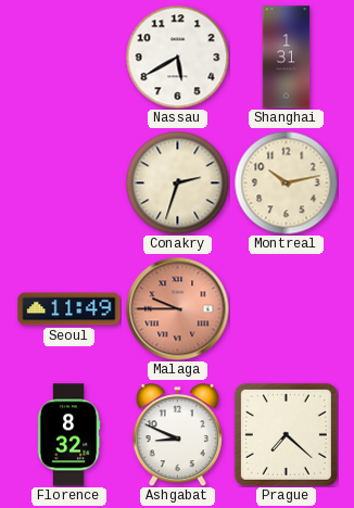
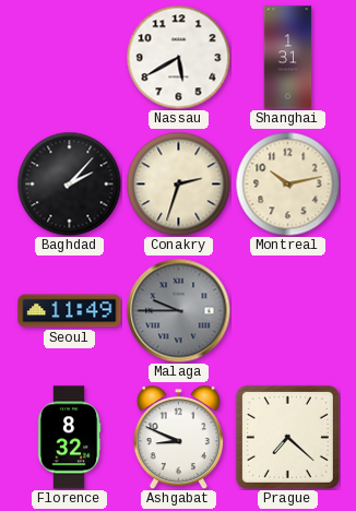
Baghdad: none -> 2:07 (69, 183)
Malaga dial: salmon -> grey (178, 310)
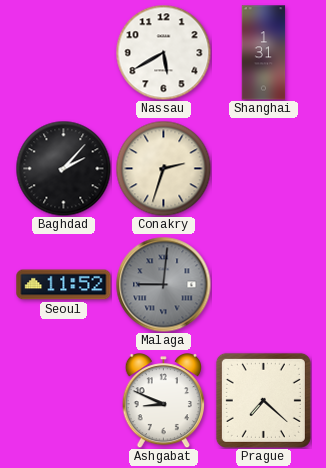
Montreal: 10:13 -> none (287, 183)
Seoul: 11:49 -> 11:52 (64, 285)
Malaga: 9:45 -> 9:01 (163, 284)
Florence: 8:32 -> none (69, 438)
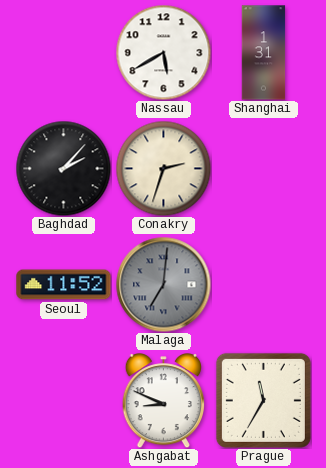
Malaga: 9:01 -> 7:01 (163, 284)
Prague: 7:22 -> 11:35 (263, 400)
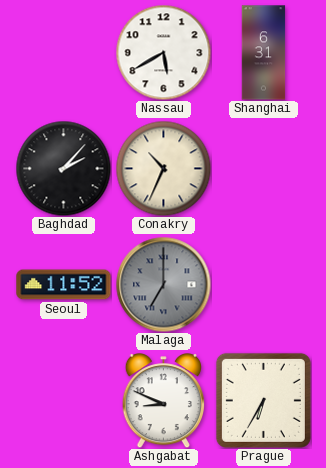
Shanghai: 1:31 -> 6:31 (264, 53)
Conakry: 2:33 -> 10:34 (163, 168)
Malaga: 7:01 -> 7:00 (163, 284)
Prague: 11:35 -> 6:35 (263, 400)
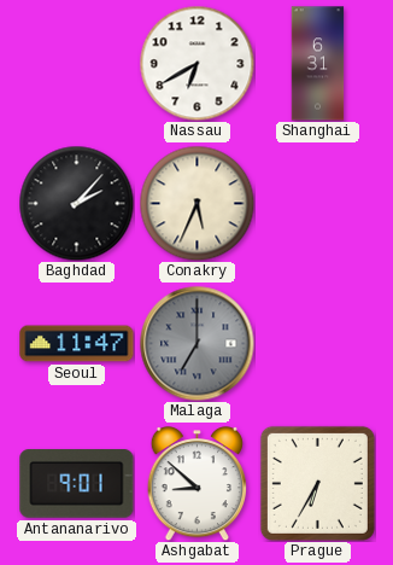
Nassau: 5:40 -> 6:40 (196, 63)
Conakry: 10:34 -> 5:34 (196, 203)
Seoul: 11:52 -> 11:47 (77, 344)
Antananarivo: none -> 9:01 (77, 484)
Ashgabat: 8:49 -> 8:52 (196, 484)
